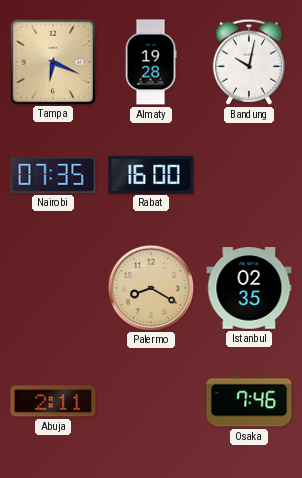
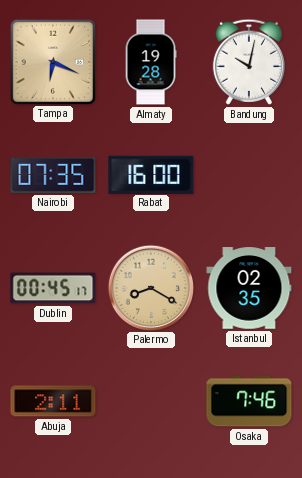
Dublin: none -> 00:45 (53, 288)
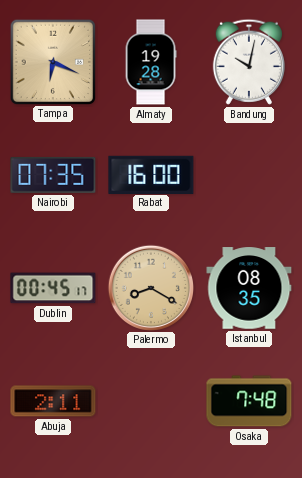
Istanbul: 02:35 -> 08:35 (249, 288)
Osaka: 7:46 -> 7:48 (249, 401)
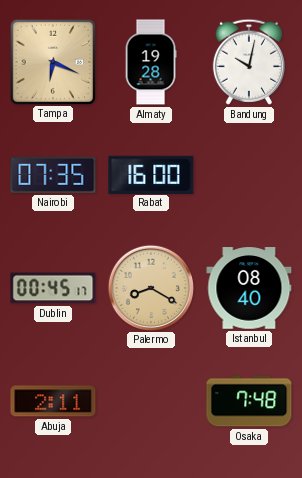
Istanbul: 08:35 -> 08:40 (249, 288)
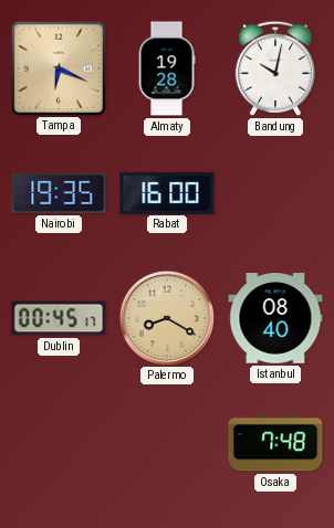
Nairobi: 07:35 -> 19:35 (59, 193)
Abuja: 2:11 -> none (53, 401)
